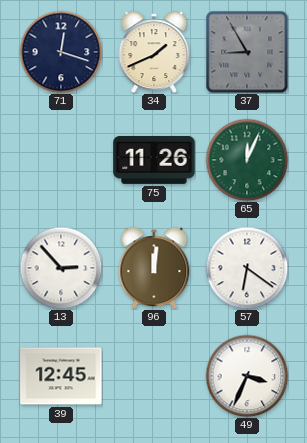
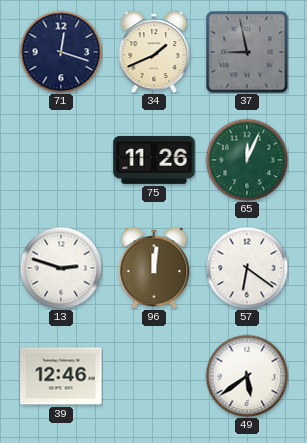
37: 8:55 -> 8:58 (247, 52)
13: 2:53 -> 2:48 (61, 268)
39: 12:45 -> 12:46 (61, 376)
49: 3:34 -> 5:39 (247, 376)
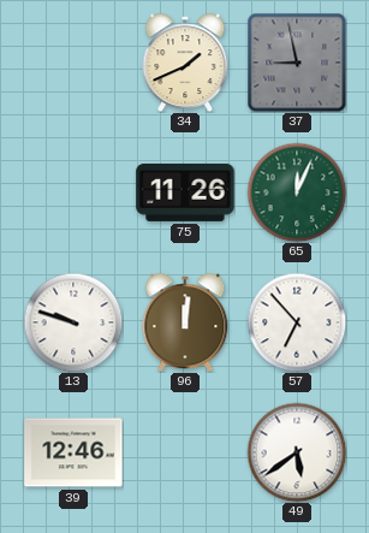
71: 12:18 -> none (61, 52)
13: 2:48 -> 9:48 (73, 322)
57: 6:21 -> 6:53 (297, 322)
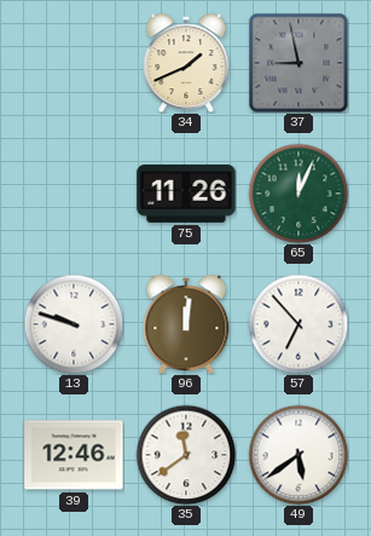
35: none -> 11:39 (186, 455)
